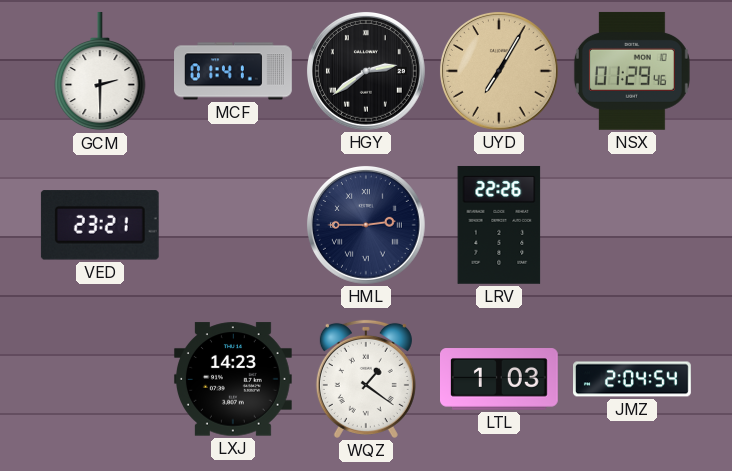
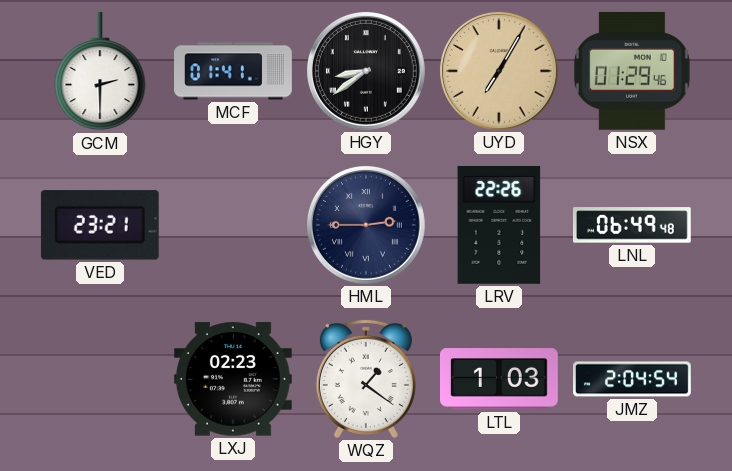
HGY: 2:39 -> 8:39 (366, 71)
LNL: none -> 06:49 (632, 225)
LXJ: 14:23 -> 02:23 (233, 379)
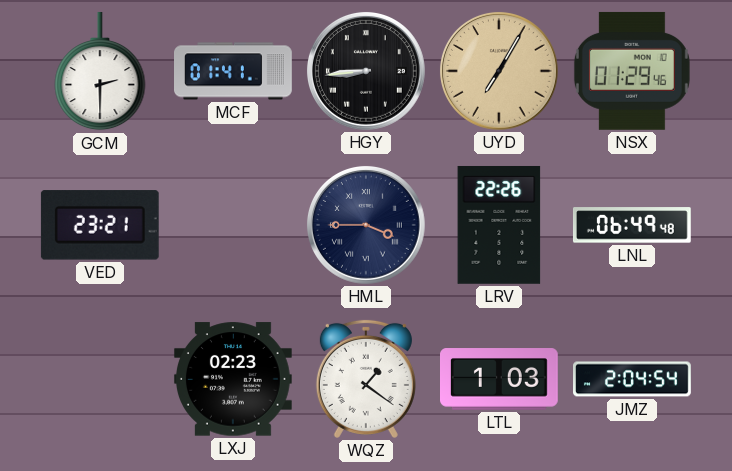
HGY: 8:39 -> 8:44 (366, 71)
HML: 2:45 -> 3:45 (366, 225)
